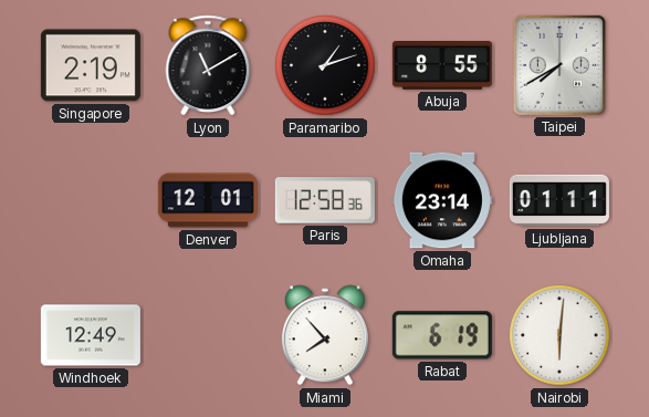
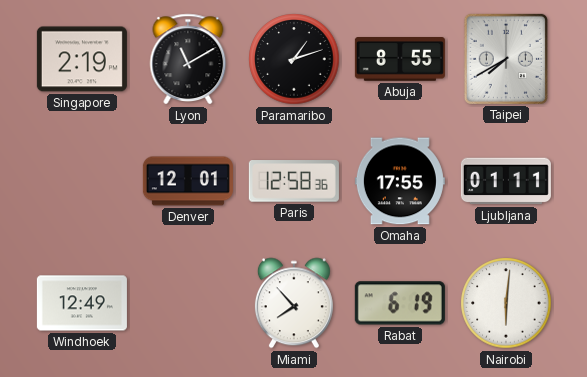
Omaha: 23:14 -> 17:55 (400, 181)
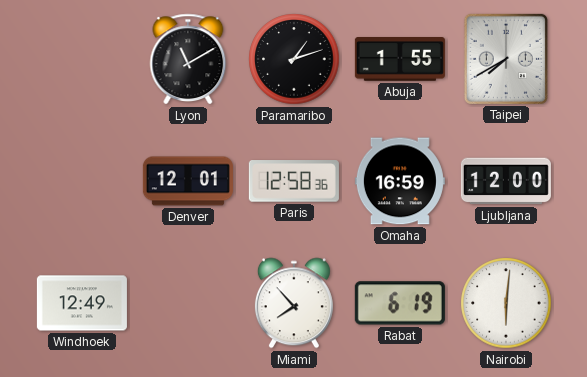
Singapore: 2:19 -> none (82, 59)
Abuja: 8:55 -> 1:55 (400, 60)
Omaha: 17:55 -> 16:59 (400, 181)
Ljubljana: 01:11 -> 12:00 (506, 181)
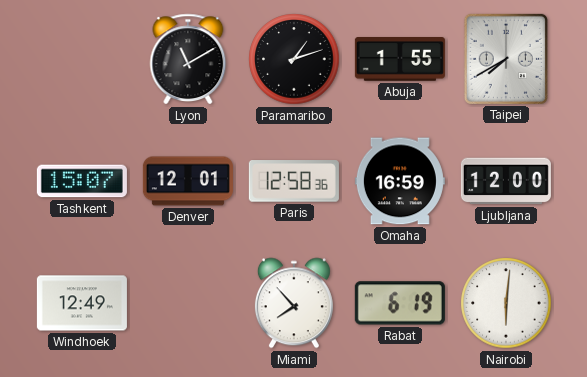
Tashkent: none -> 15:07 (82, 181)
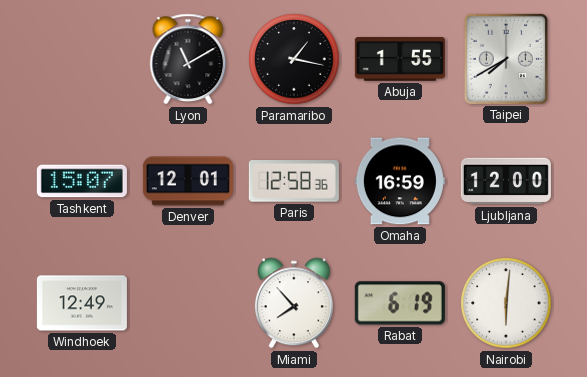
Paramaribo: 1:12 -> 1:17 (294, 59)
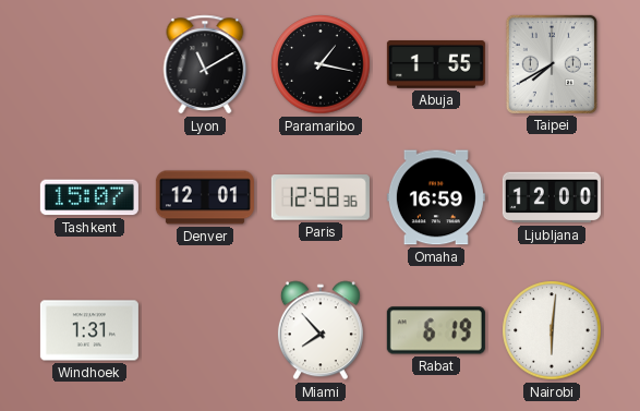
Windhoek: 12:49 -> 1:31 (89, 330)
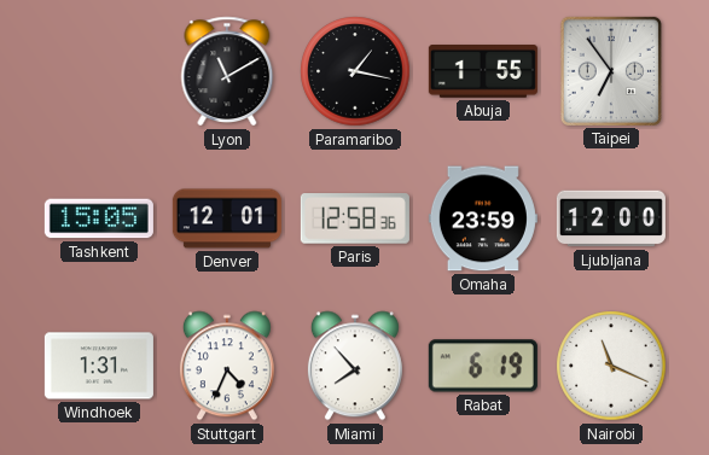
Taipei: 7:40 -> 6:54 (611, 71)
Tashkent: 15:07 -> 15:05 (99, 218)
Omaha: 16:59 -> 23:59 (483, 218)
Stuttgart: none -> 4:34 (227, 366)
Nairobi: 6:01 -> 11:19 (611, 366)
